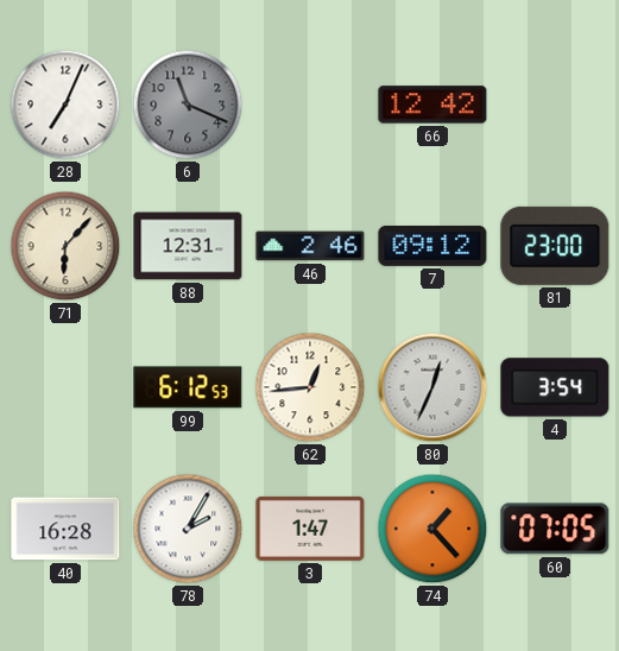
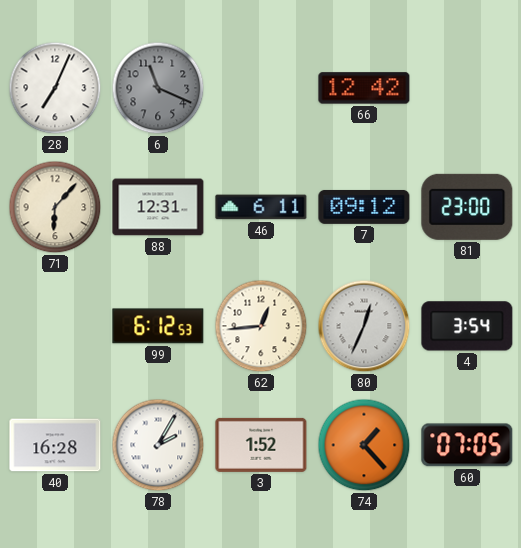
46: 2:46 -> 6:11 (261, 207)
3: 1:47 -> 1:52 (261, 445)
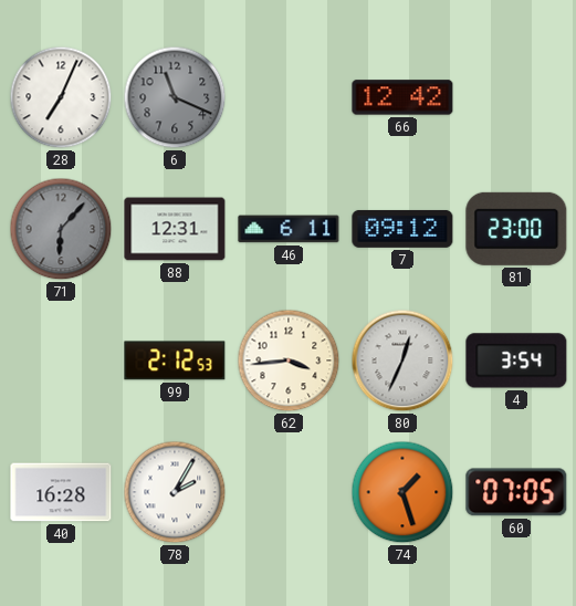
71 dial: cream -> grey (61, 229)
99: 6:12 -> 2:12 (175, 361)
62: 12:44 -> 3:44 (289, 361)
3: 1:52 -> none (261, 445)
74: 1:23 -> 1:27 (402, 492)
